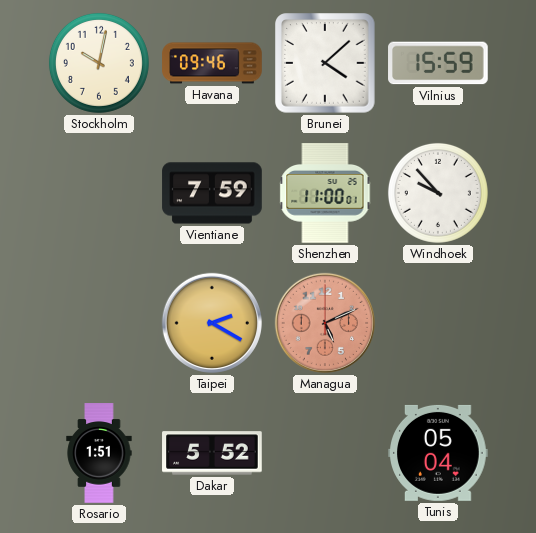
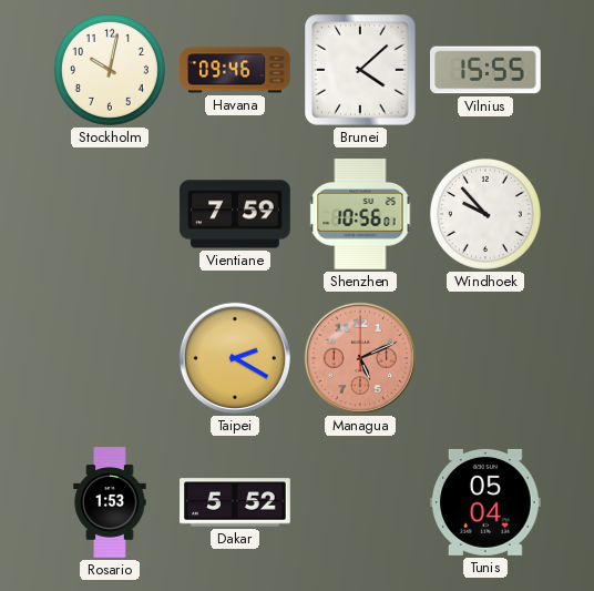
Vilnius: 15:59 -> 15:55 (485, 70)
Shenzhen: 11:00 -> 10:56 (360, 214)
Rosario: 1:51 -> 1:53 (110, 502)
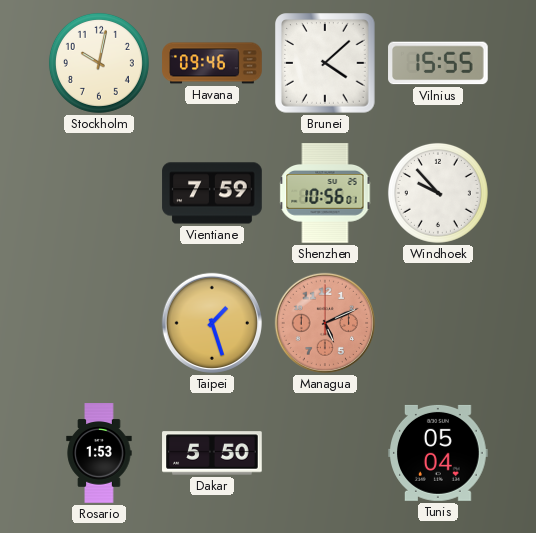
Taipei: 2:20 -> 1:27 (212, 323)
Dakar: 5:52 -> 5:50 (212, 453)
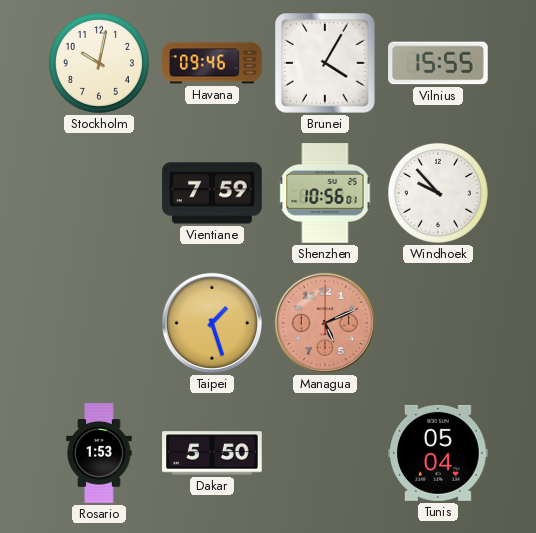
Brunei: 4:08 -> 4:05 (325, 63)
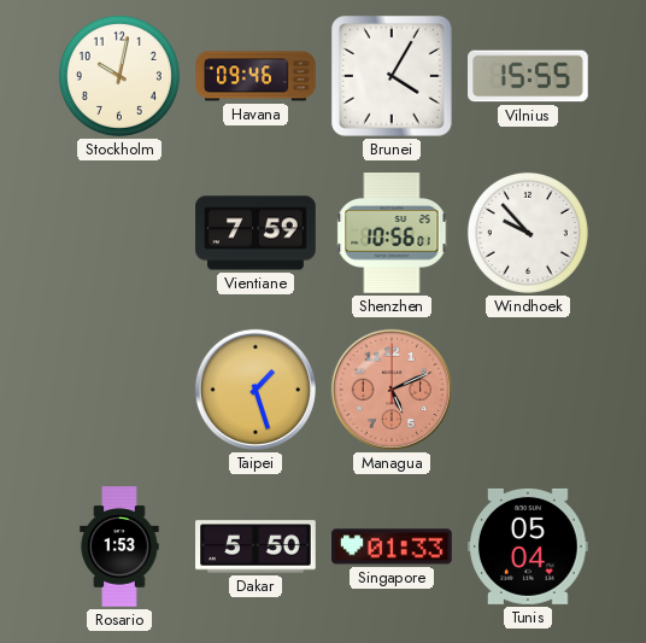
Singapore: none -> 01:33 (392, 546)
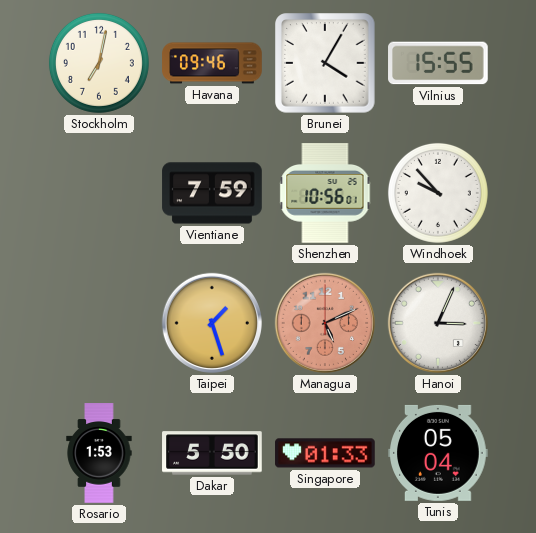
Stockholm: 10:02 -> 7:02 (99, 63)
Hanoi: none -> 3:04 (438, 323)
